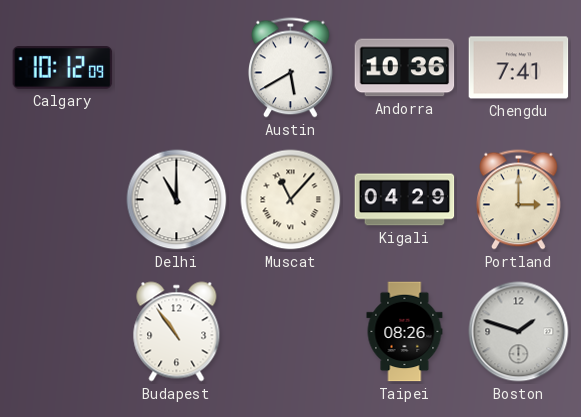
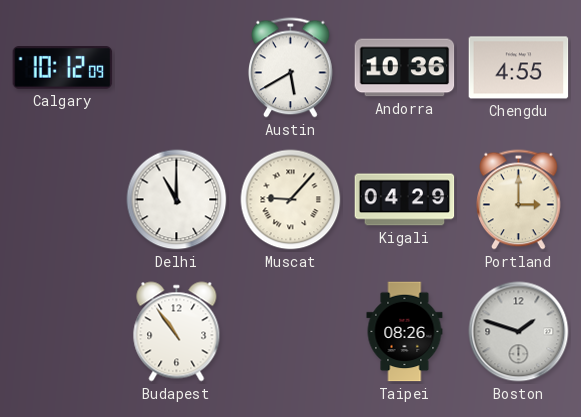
Chengdu: 7:41 -> 4:55 (519, 68)
Muscat: 11:07 -> 9:07 (291, 200)
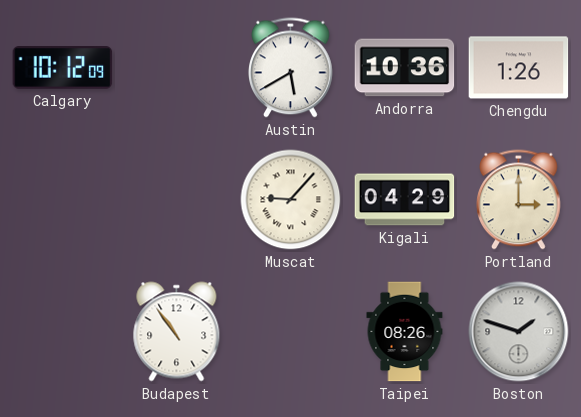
Chengdu: 4:55 -> 1:26 (519, 68)
Delhi: 11:00 -> none (177, 200)
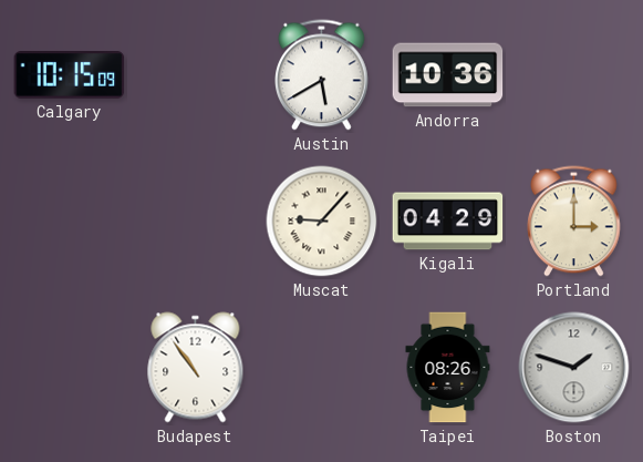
Calgary: 10:12 -> 10:15 (70, 75)
Chengdu: 1:26 -> none (519, 68)
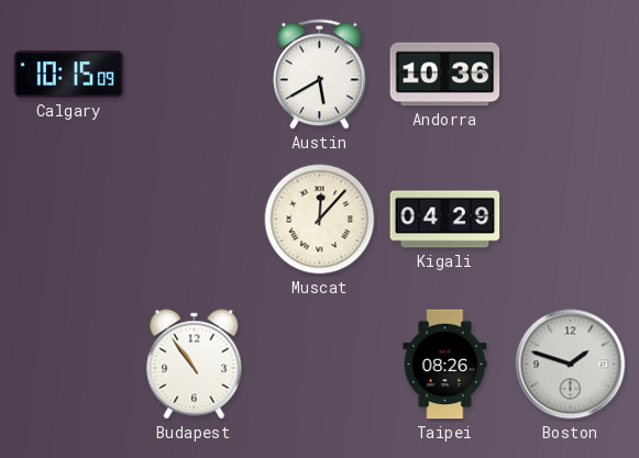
Muscat: 9:07 -> 12:07 (320, 220)
Portland: 3:00 -> none (574, 222)
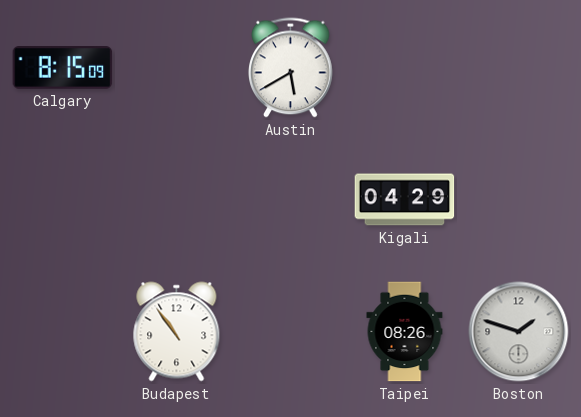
Calgary: 10:15 -> 8:15 (63, 68)
Andorra: 10:36 -> none (445, 75)
Muscat: 12:07 -> none (320, 220)
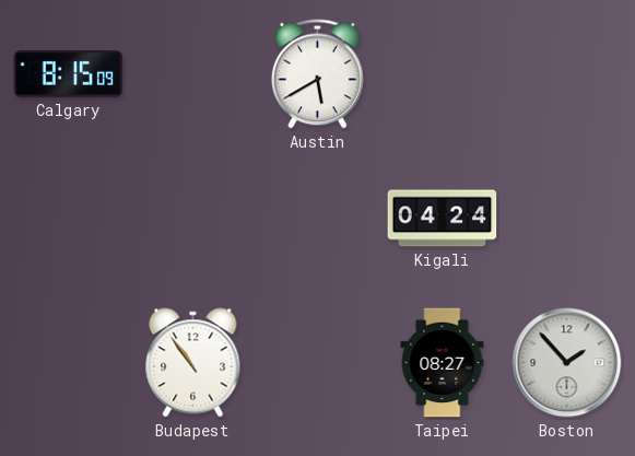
Kigali: 04:29 -> 04:24 (443, 219)
Taipei: 08:26 -> 08:27 (443, 363)
Boston: 1:48 -> 1:53 (567, 363)
